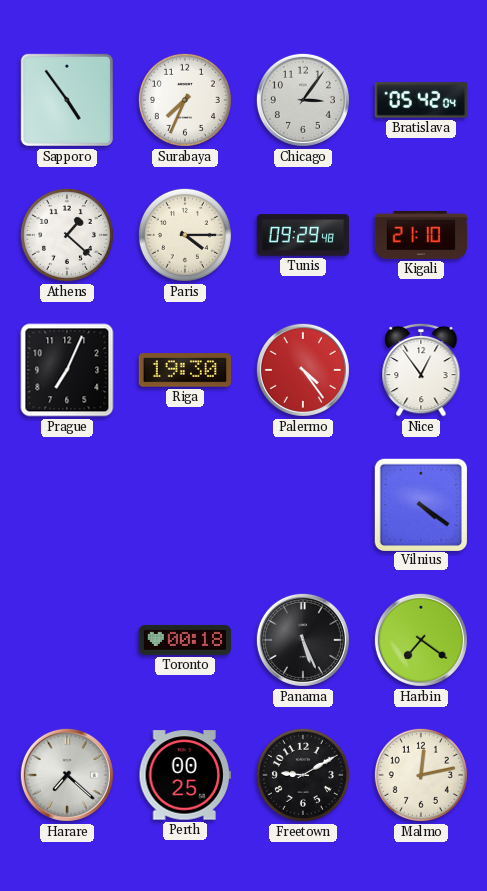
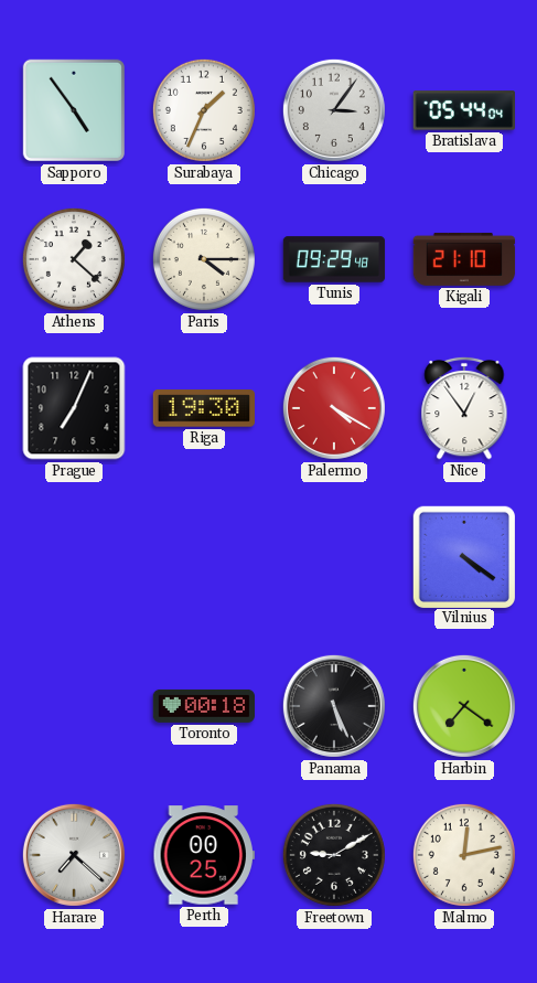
Surabaya: 7:34 -> 1:34 (204, 110)
Bratislava: 05:42 -> 05:44 (463, 110)
Palermo: 4:24 -> 4:20 (334, 408)
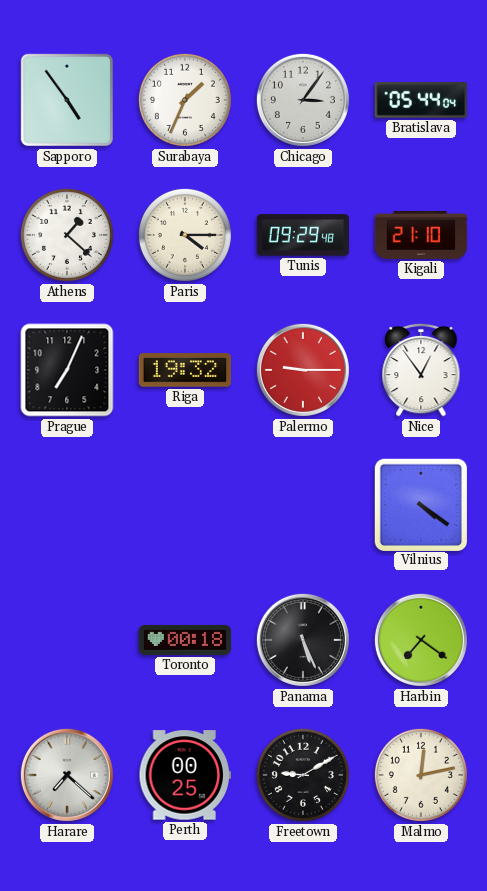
Riga: 19:30 -> 19:32 (184, 370)
Palermo: 4:20 -> 9:15 (303, 370)
